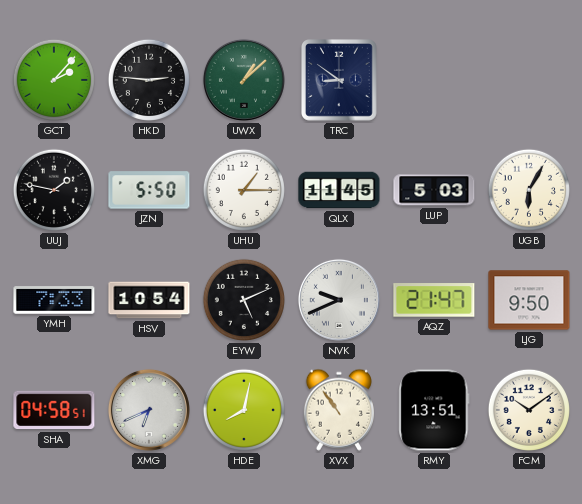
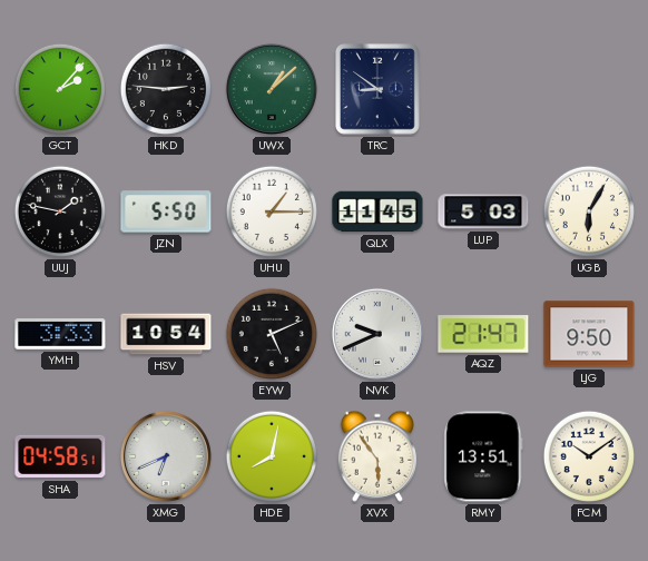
YMH: 7:33 -> 3:33 (60, 334)
XVX: 10:54 -> 5:54 (377, 456)
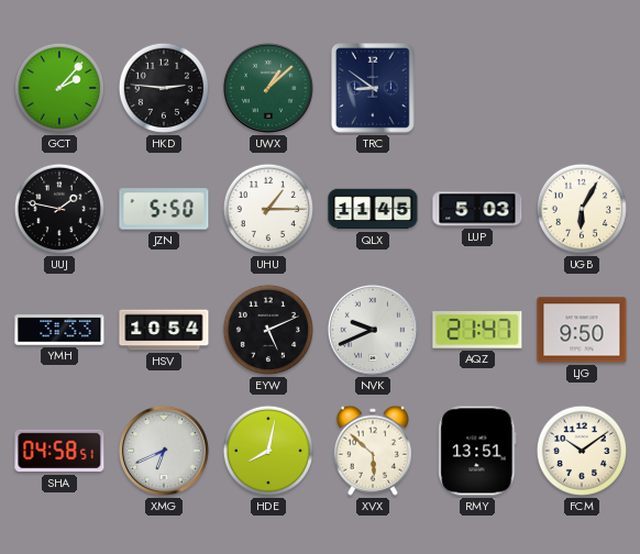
XVX: 5:54 -> 5:52 (373, 451)
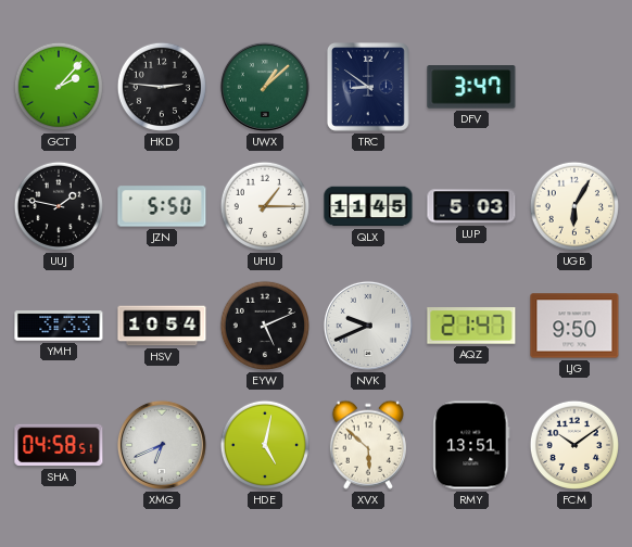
DFV: none -> 3:47 (471, 87)
HDE: 8:02 -> 5:02 (265, 445)
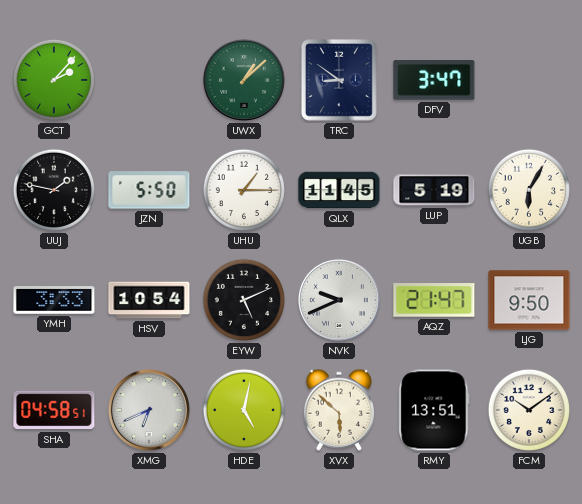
HKD: 2:46 -> none (162, 87)
LUP: 5:03 -> 5:19 (434, 190)
